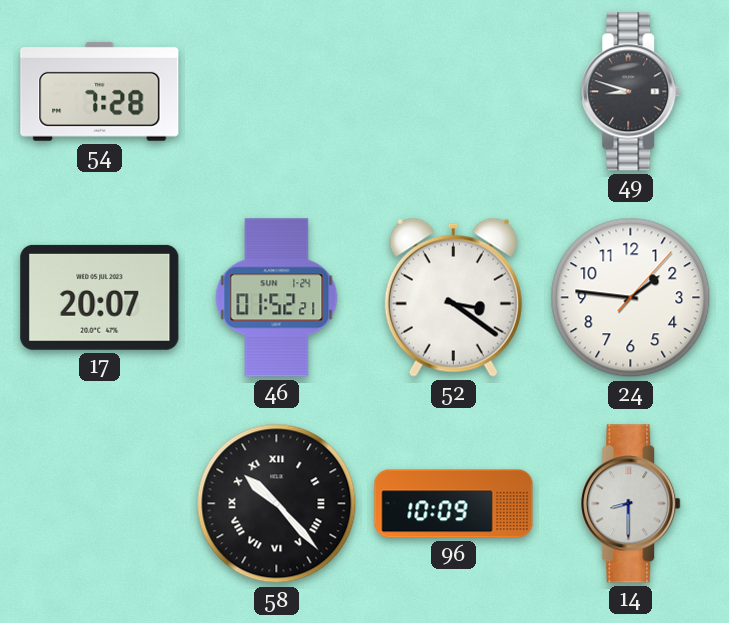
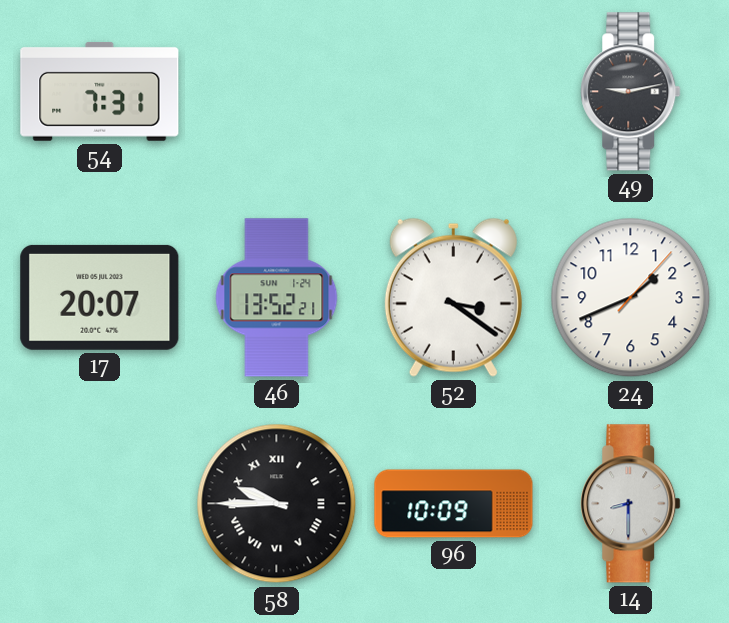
54: 7:28 -> 7:31 (100, 91)
49: 8:48 -> 9:13 (631, 92)
46: 01:52 -> 13:52 (277, 298)
24: 1:46 -> 1:41 (631, 298)
58: 10:23 -> 9:45 (277, 504)
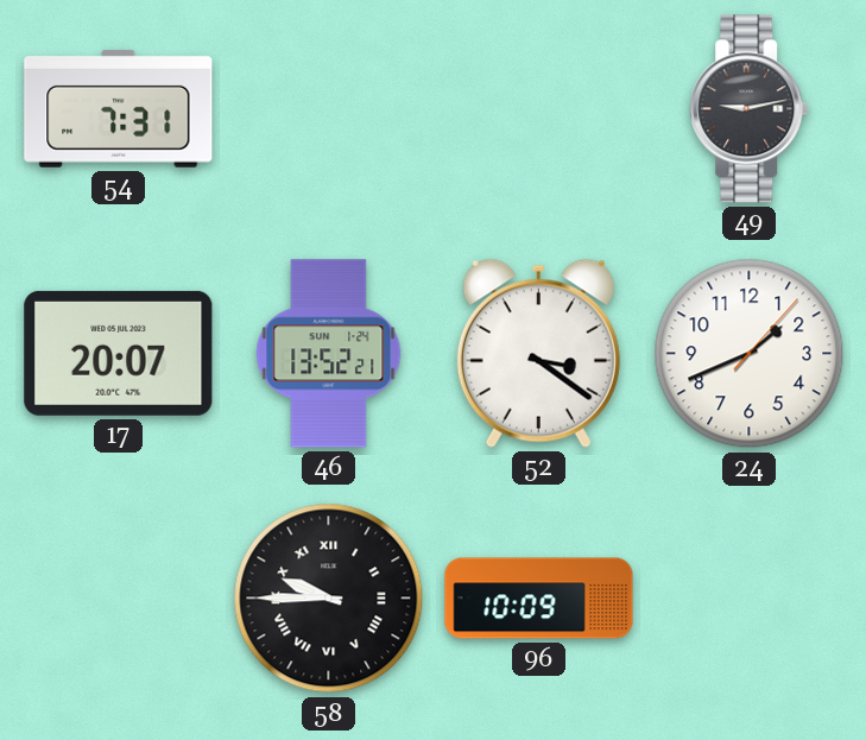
14: 8:30 -> none (631, 504)
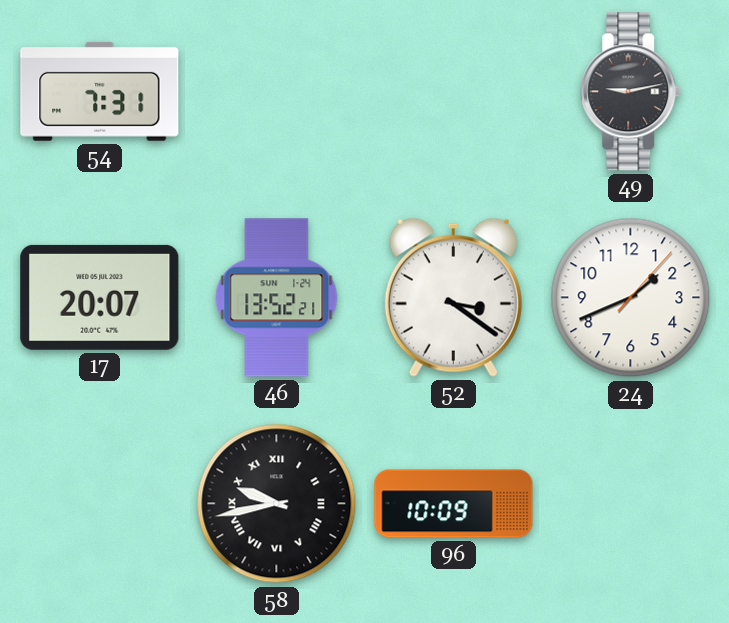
58: 9:45 -> 9:43 (277, 504)
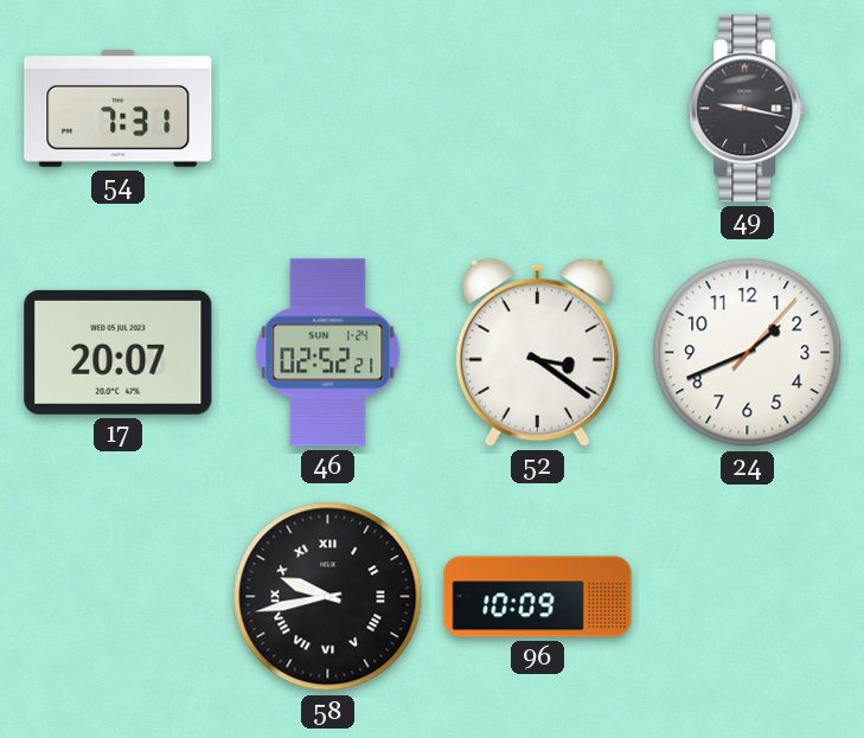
49: 9:13 -> 9:17 (748, 109)
46: 13:52 -> 02:52 (328, 353)
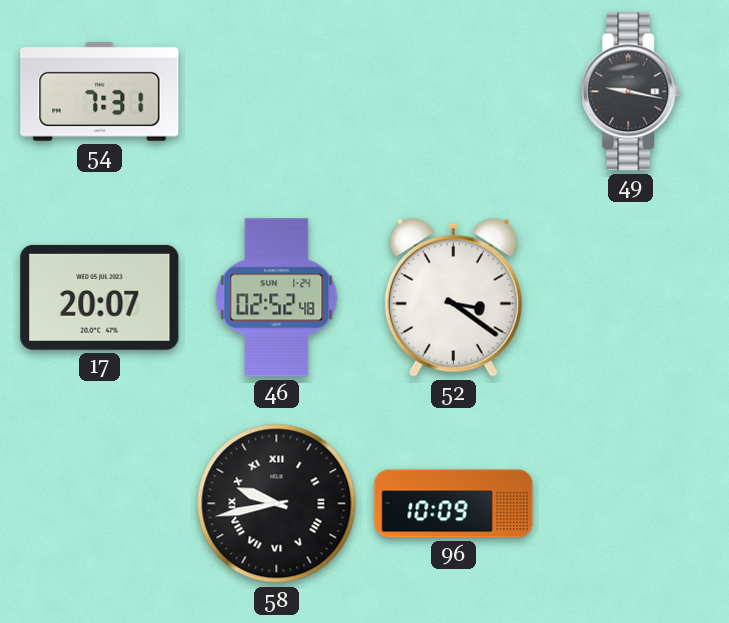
46: 02:52:21 -> 02:52:48 (277, 298)
24: 1:41 -> none (748, 353)
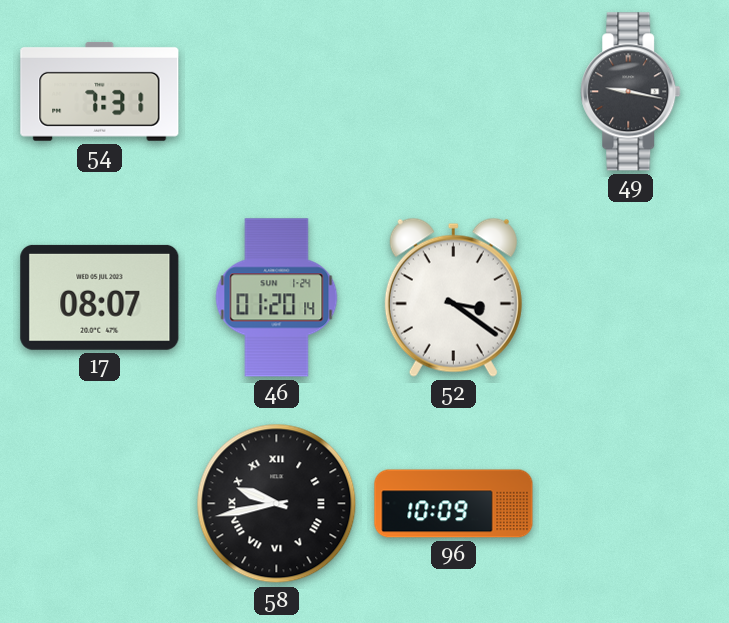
17: 20:07 -> 08:07 (100, 297)
46: 02:52 -> 01:20 (277, 298)
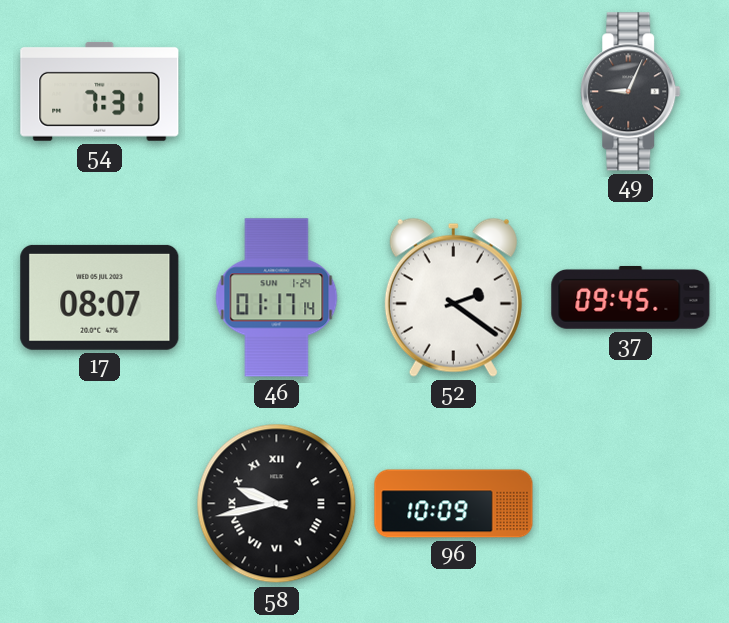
49: 9:17 -> 9:04 (631, 92)
46: 01:20 -> 01:17 (277, 298)
52: 3:21 -> 2:21 (453, 297)
37: none -> 09:45 (631, 297)
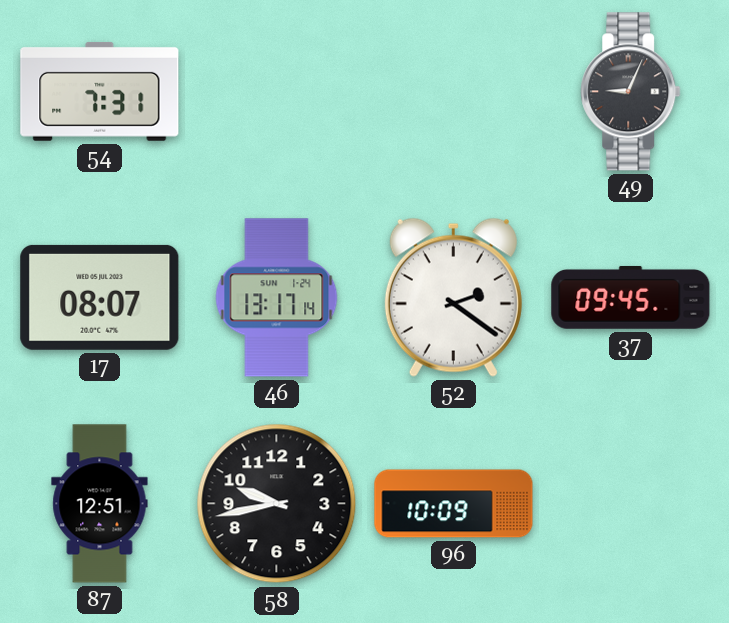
46: 01:17 -> 13:17 (277, 298)
87: none -> 12:51 (100, 504)
58 numerals: Roman -> Arabic (277, 504)
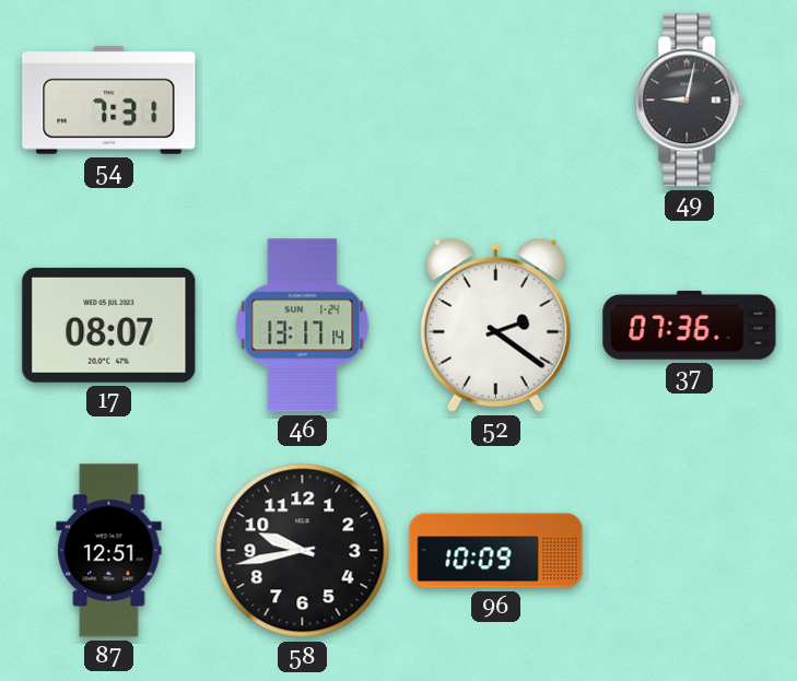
49: 9:04 -> 9:02 (690, 101)
37: 09:45 -> 07:36 (690, 325)
